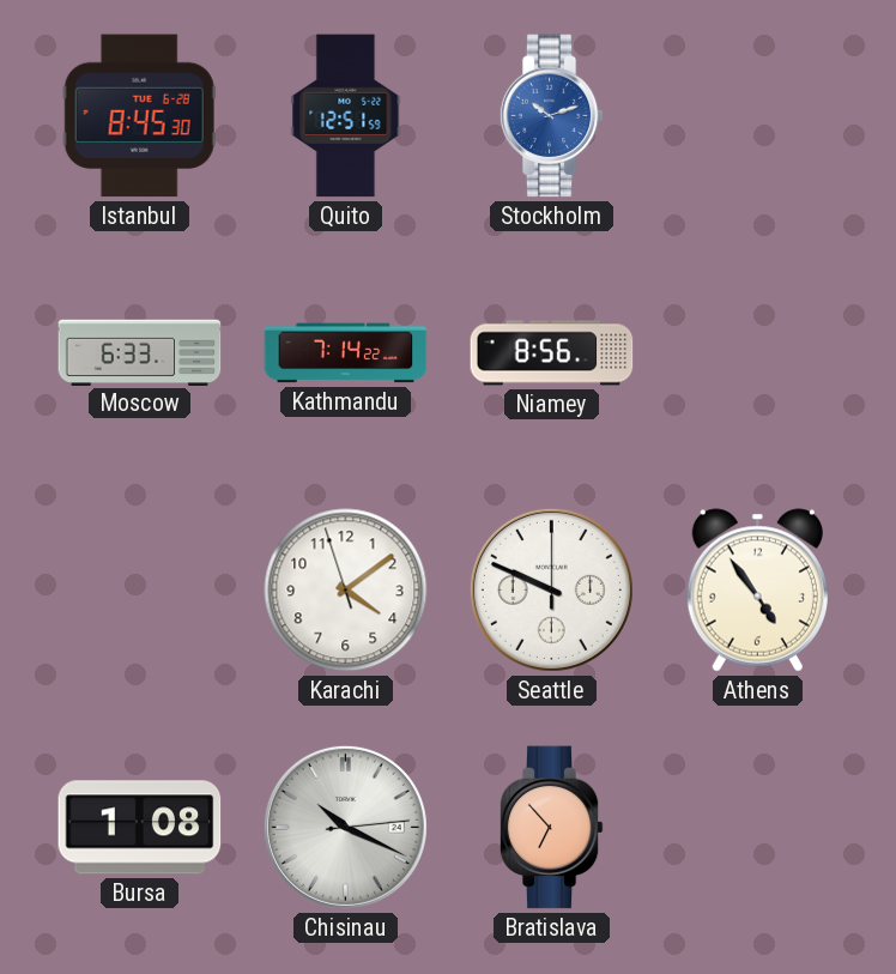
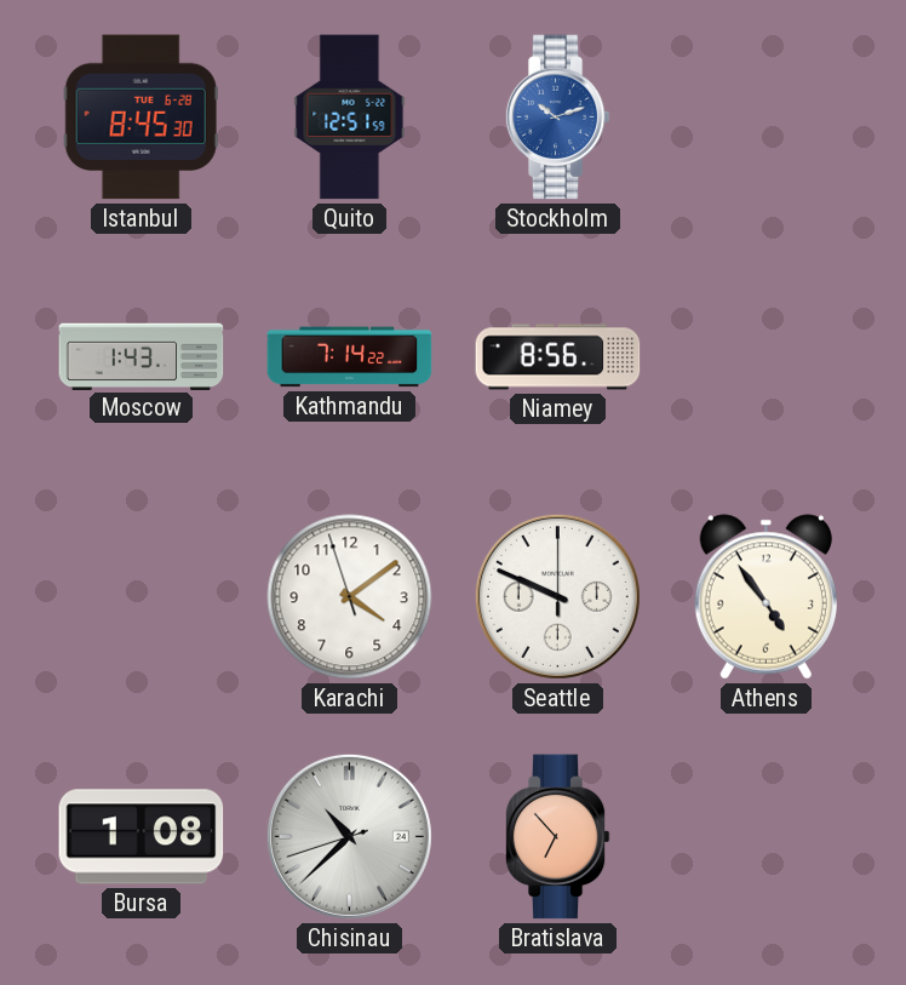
Moscow: 6:33 -> 1:43 (142, 356)
Chisinau: 10:19 -> 10:37 (349, 836)
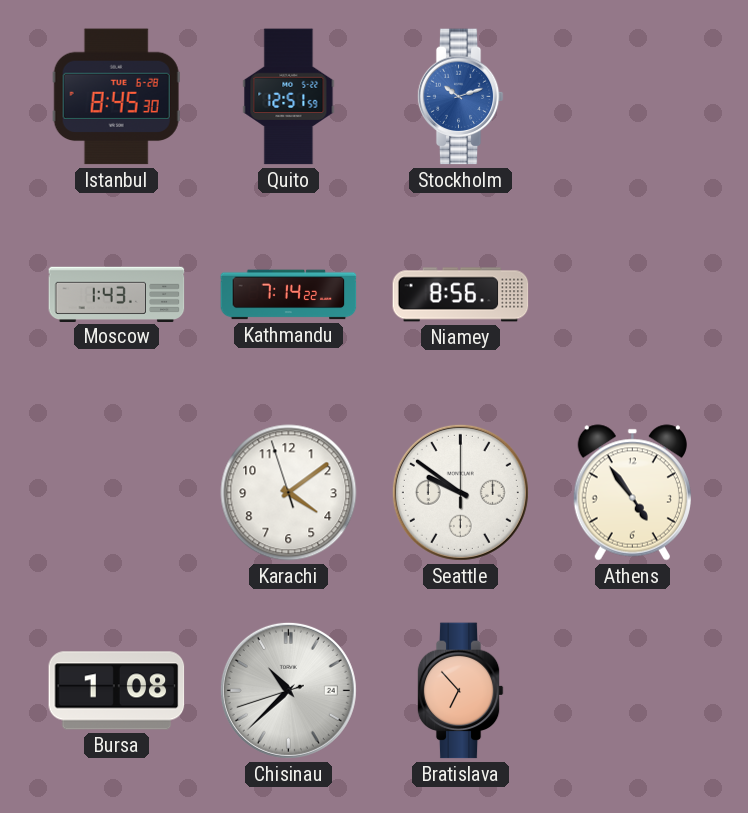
Seattle: 9:49 -> 9:51 (460, 492)
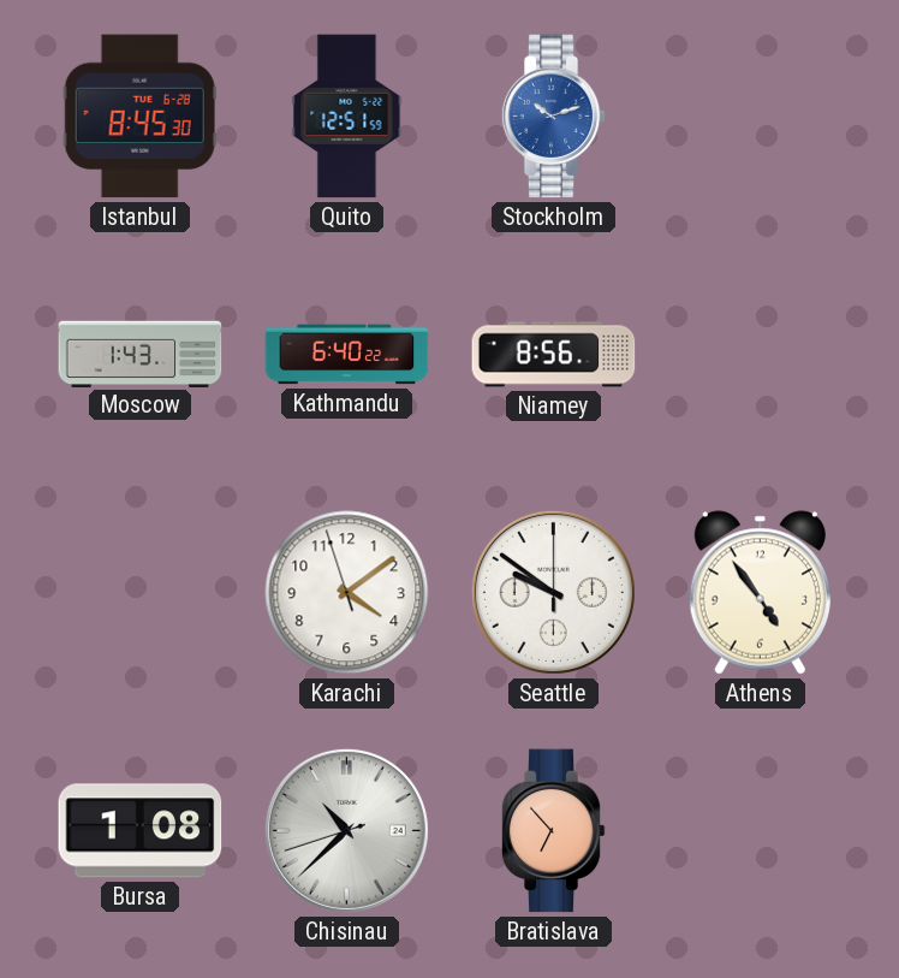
Kathmandu: 7:14 -> 6:40 (347, 355)
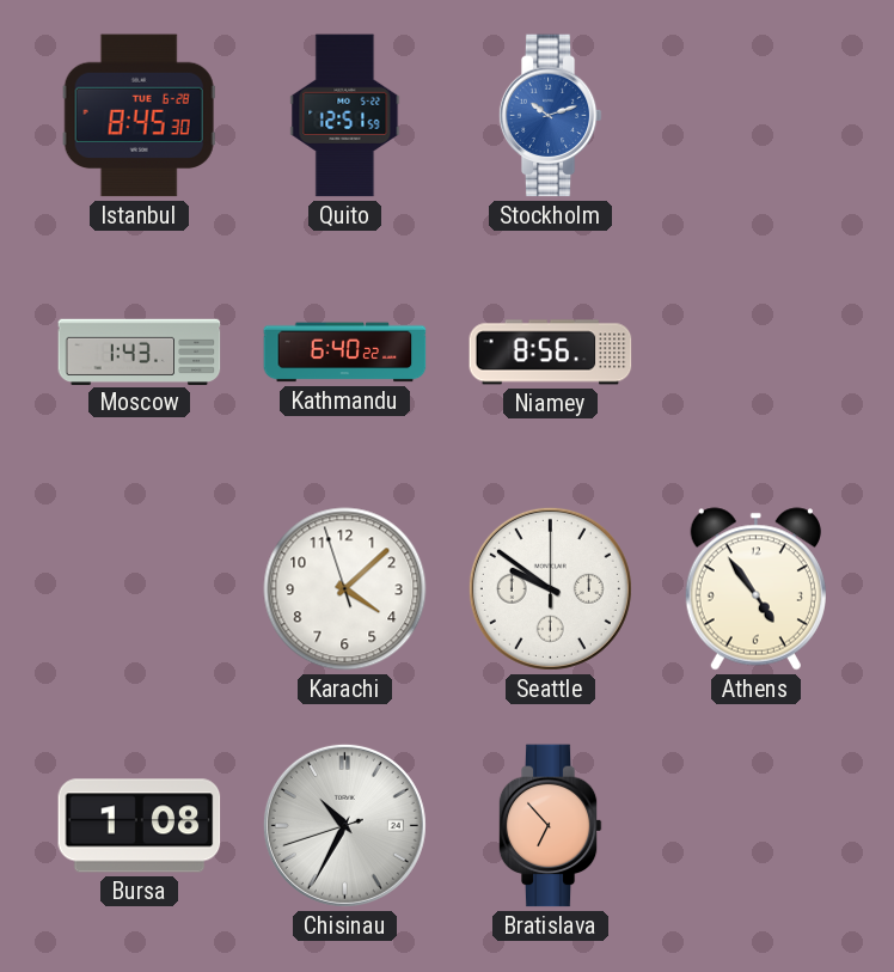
Karachi: 4:08 -> 4:07 (345, 589)
Chisinau: 10:37 -> 10:34 (344, 825)
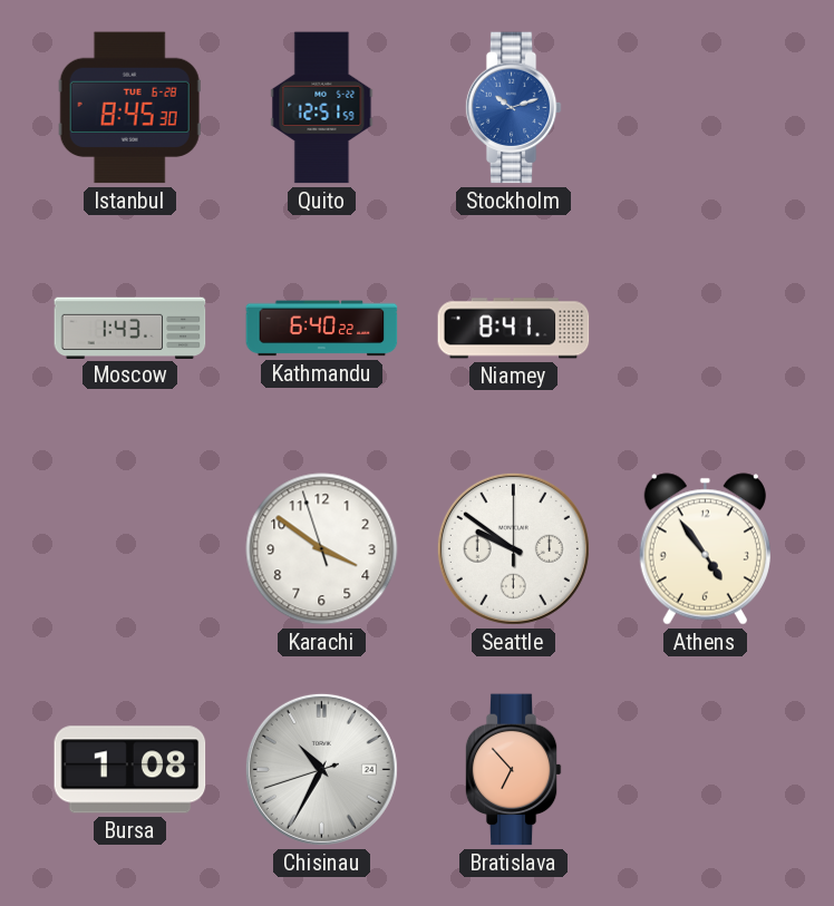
Niamey: 8:56 -> 8:41 (514, 329)
Karachi: 4:07 -> 3:50 (322, 549)
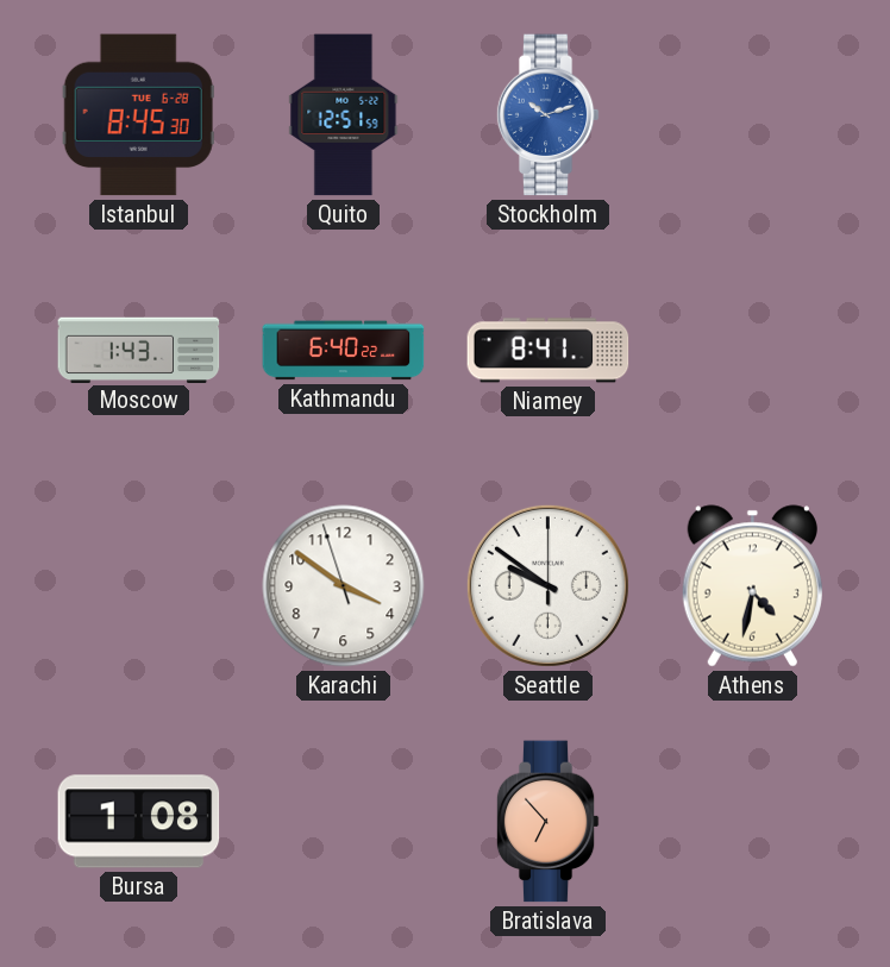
Athens: 4:54 -> 4:32 (752, 586)
Chisinau: 10:34 -> none (321, 769)
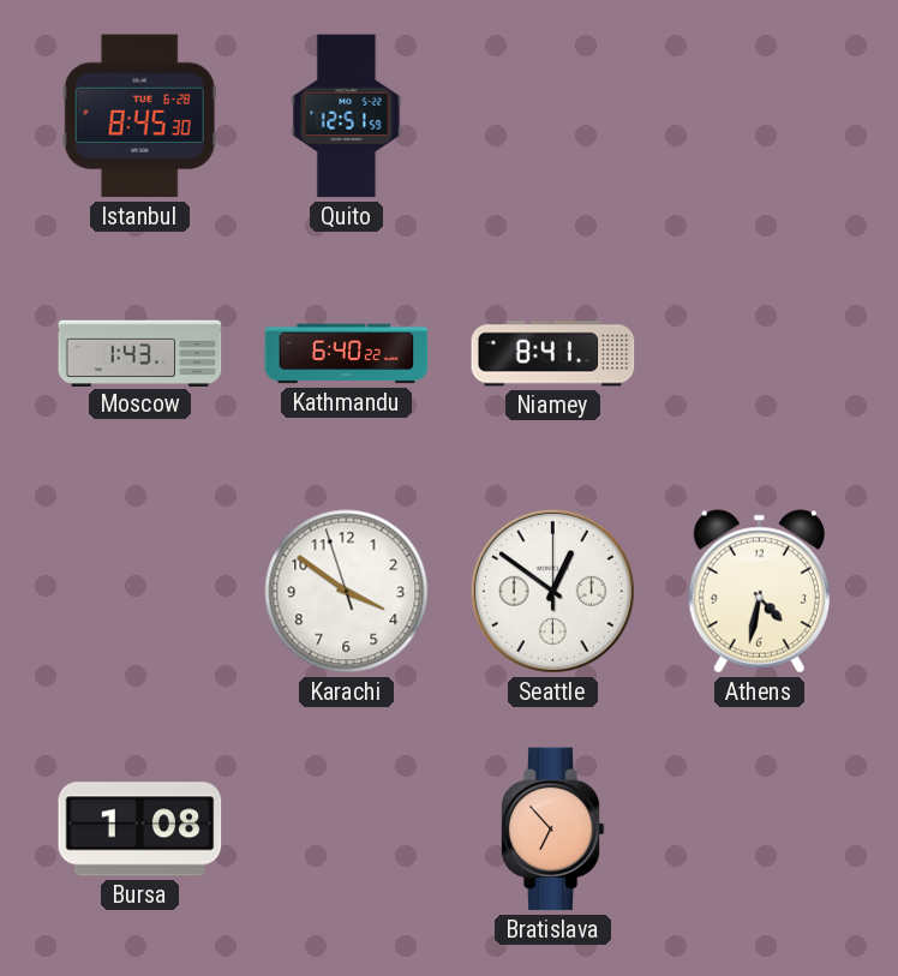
Stockholm: 10:12 -> none (547, 115)
Seattle: 9:51 -> 12:51 (552, 591)
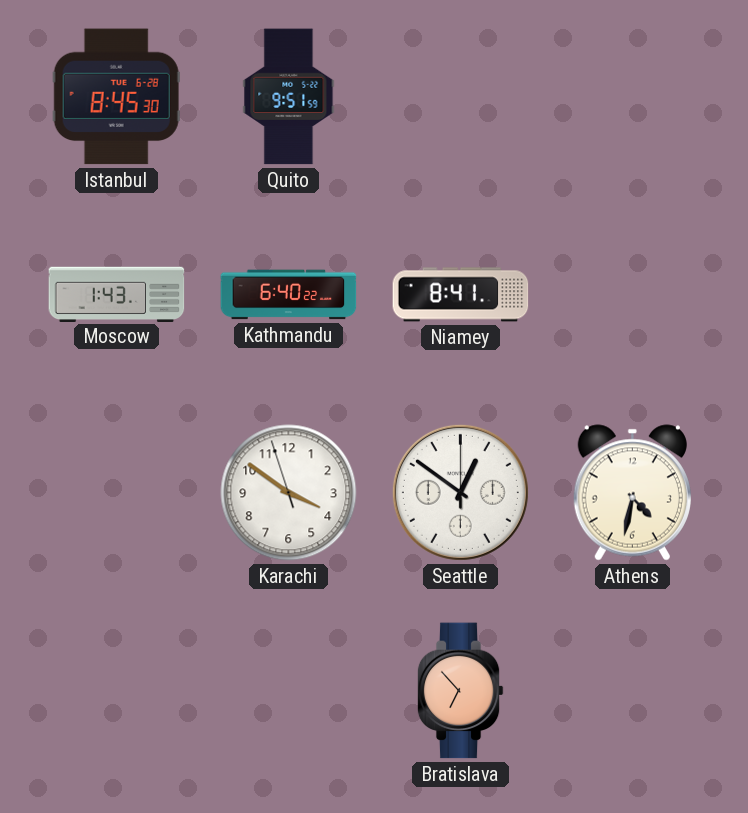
Quito: 12:51 -> 9:51 (289, 97)
Bursa: 1:08 -> none (140, 830)
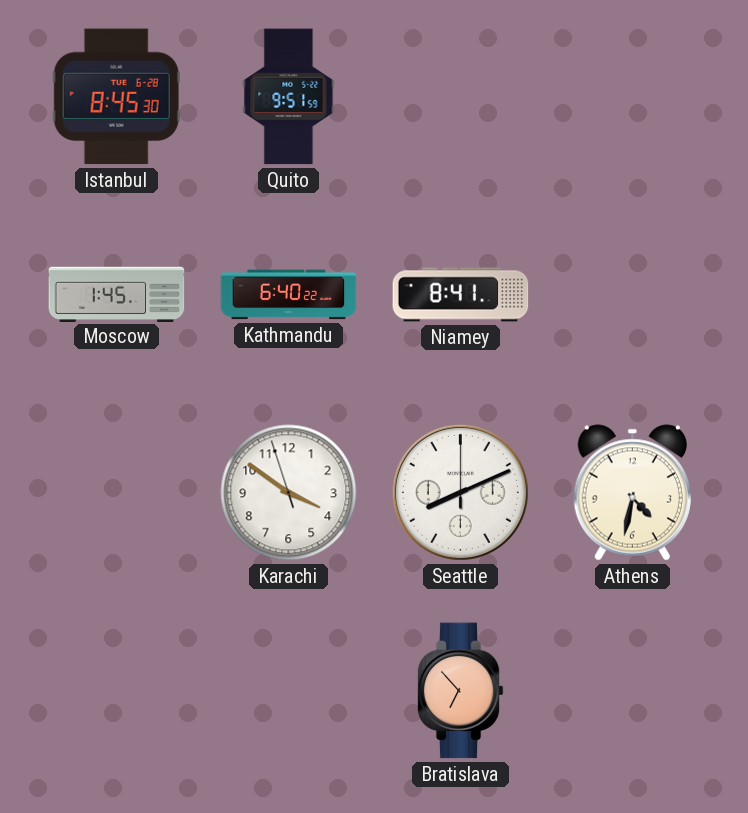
Moscow: 1:43 -> 1:45 (117, 294)
Seattle: 12:51 -> 8:11 (460, 492)
